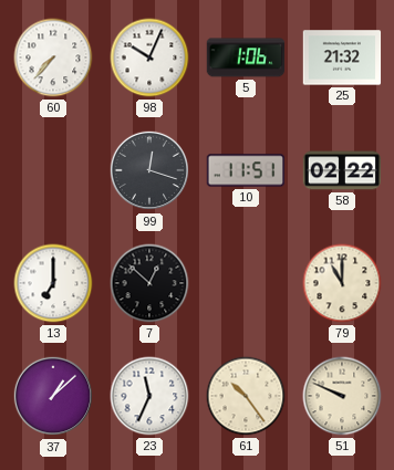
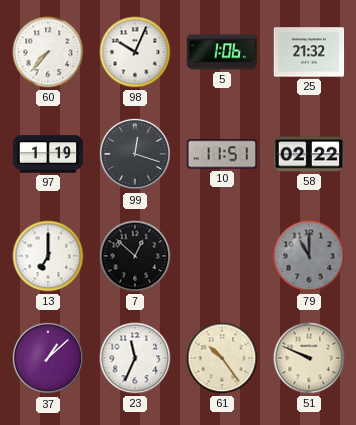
97: none -> 1:19 (48, 154)
79 dial: cream -> grey (309, 256)
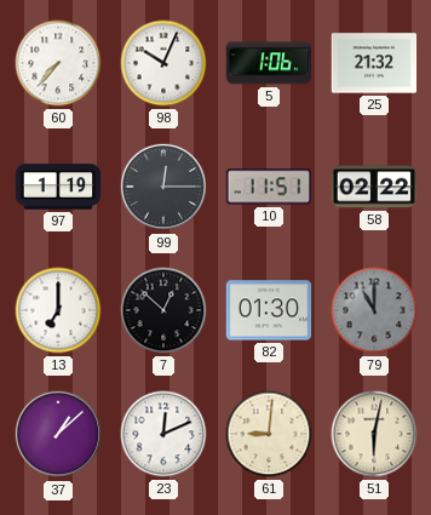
99: 12:18 -> 12:15 (163, 187)
82: none -> 01:30 (269, 310)
23: 11:34 -> 12:11 (163, 434)
61: 10:24 -> 9:01 (269, 434)
51: 9:49 -> 6:02 (374, 434)
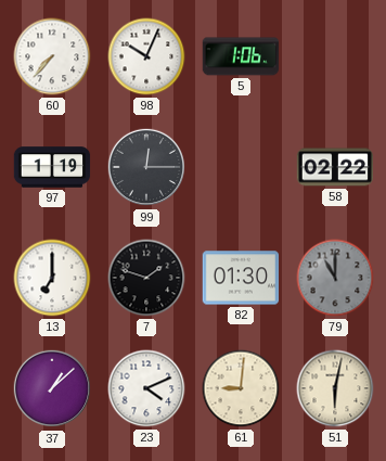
25: 21:32 -> none (374, 63)
10: 11:51 -> none (269, 187)
7: 12:52 -> 1:48 (146, 278)
23: 12:11 -> 4:11 (146, 388)
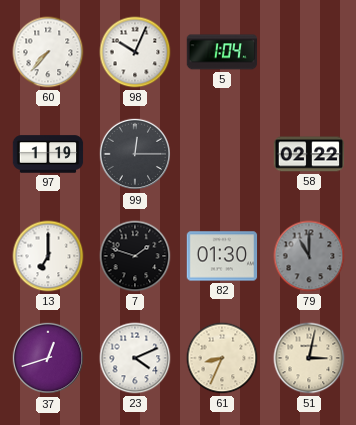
5: 1:06 -> 1:04 (222, 52)
37: 1:08 -> 12:42 (48, 358)
61: 9:01 -> 8:34 (222, 358)
51: 6:02 -> 3:02 (309, 358)
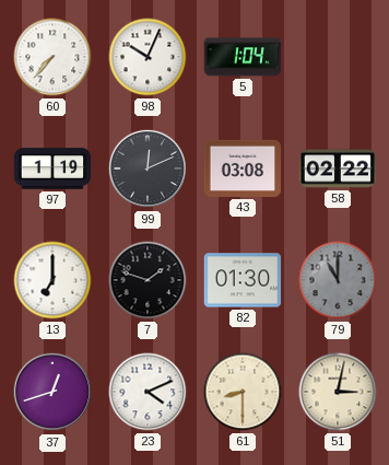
99: 12:15 -> 12:11 (148, 168)
43: none -> 03:08 (243, 168)
61: 8:34 -> 8:30 (243, 392)
